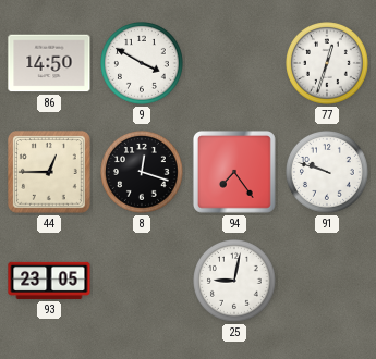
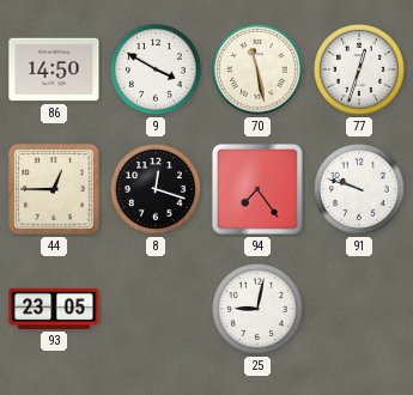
70: none -> 11:28 (259, 71)
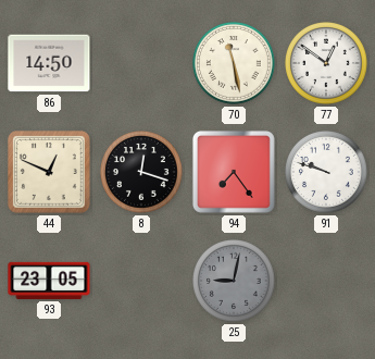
9: 3:50 -> none (157, 71)
77: 12:33 -> 12:51 (327, 64)
44: 12:45 -> 12:49 (50, 173)
25 dial: white -> grey (235, 282)
